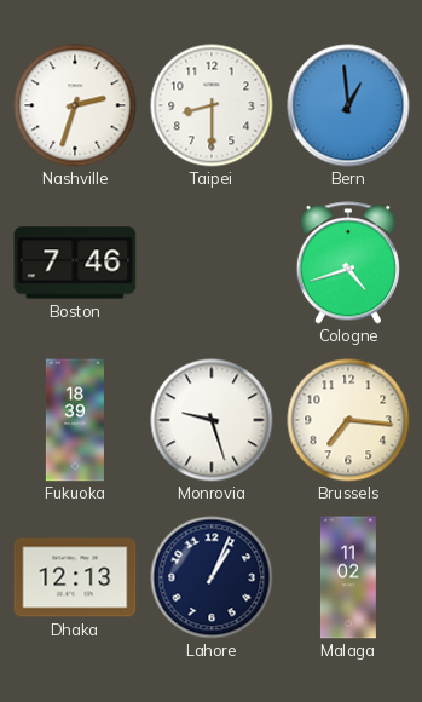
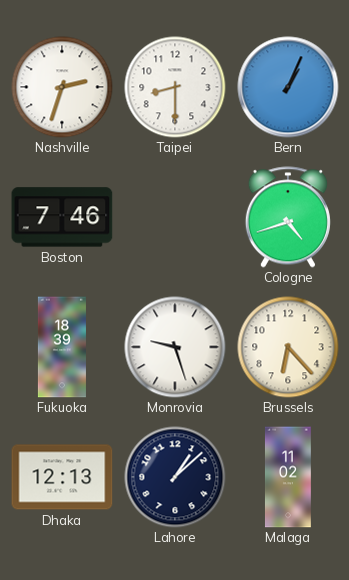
Bern: 12:59 -> 1:04 (288, 87)
Brussels: 7:16 -> 6:23 (288, 347)
Lahore: 1:04 -> 1:08 (175, 477)
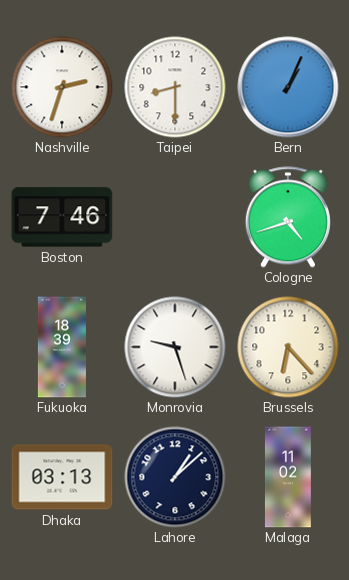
Dhaka: 12:13 -> 03:13 (62, 477)
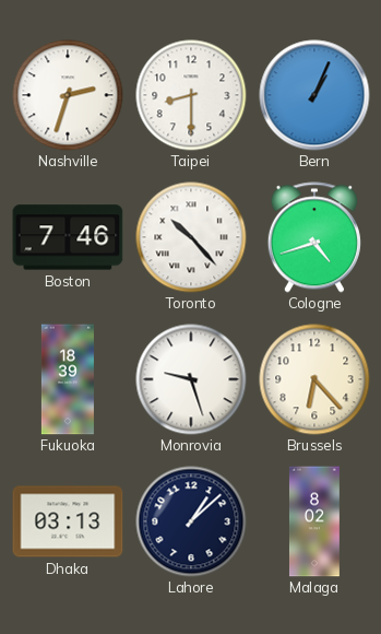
Toronto: none -> 10:23 (191, 237)
Malaga: 11:02 -> 8:02 (314, 521)
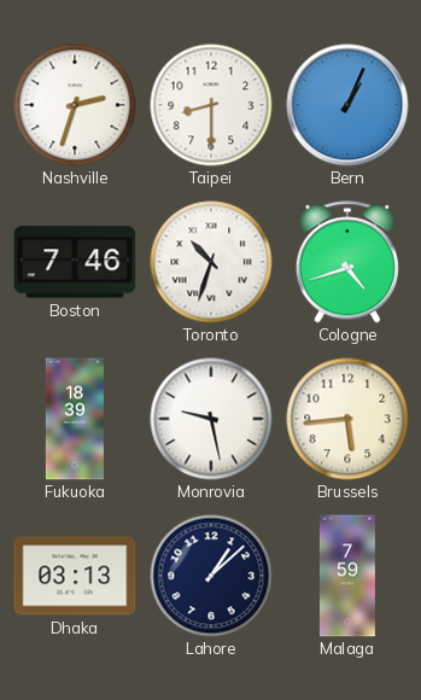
Toronto: 10:23 -> 10:33 (211, 262)
Monrovia: 9:27 -> 9:28 (211, 419)
Brussels: 6:23 -> 5:44 (347, 419)
Malaga: 8:02 -> 7:59 (347, 576)
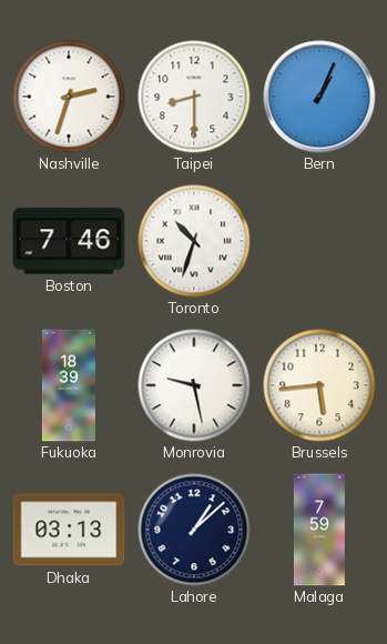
Cologne: 4:42 -> none (347, 262)
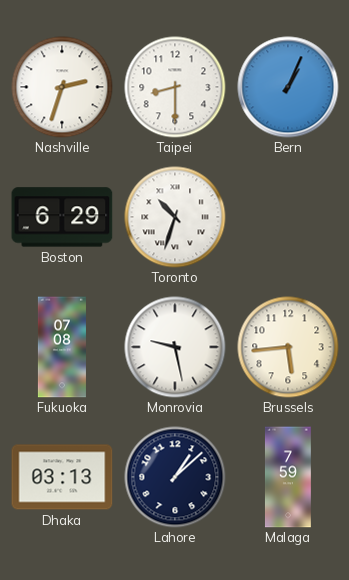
Boston: 7:46 -> 6:29 (62, 217)
Fukuoka: 18:39 -> 07:08 (62, 347)
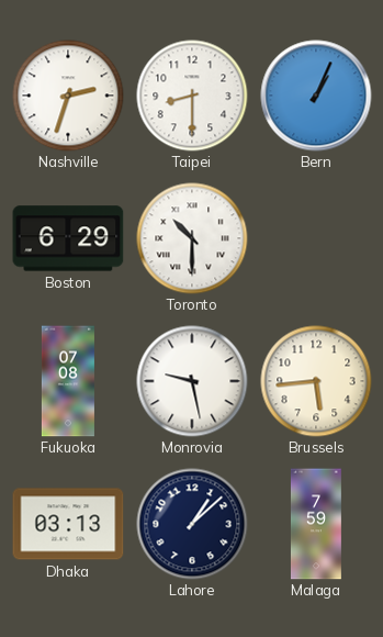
Toronto: 10:33 -> 10:30 (192, 238)
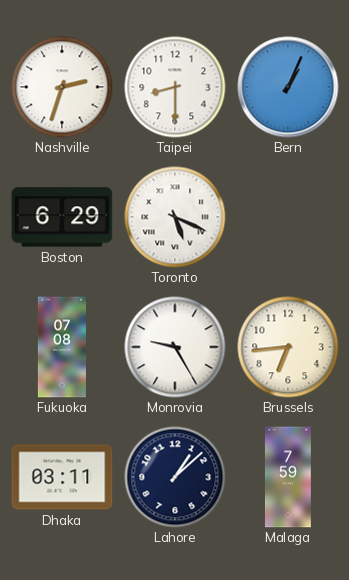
Toronto: 10:30 -> 5:19 (175, 217)
Monrovia: 9:28 -> 9:25 (175, 347)
Brussels: 5:44 -> 6:44 (288, 347)
Dhaka: 03:13 -> 03:11 (62, 477)
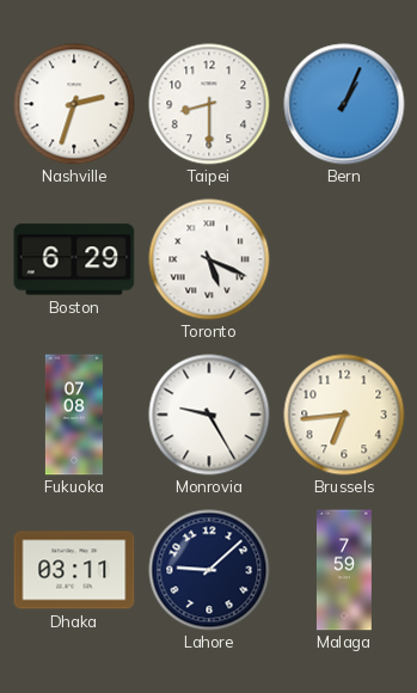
Lahore: 1:08 -> 9:08 (209, 570)
